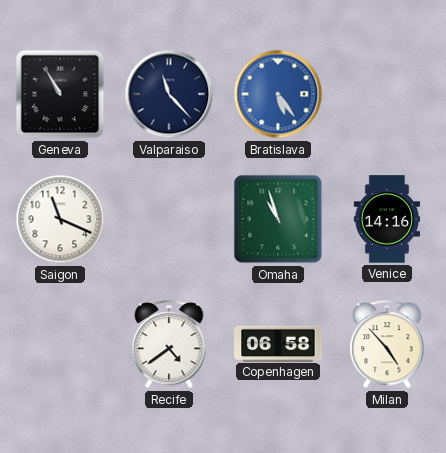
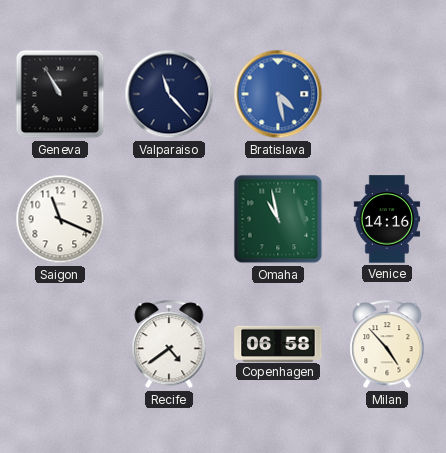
Bratislava: 5:24 -> 4:28 (278, 94)
Omaha: 10:57 -> 10:58 (278, 219)
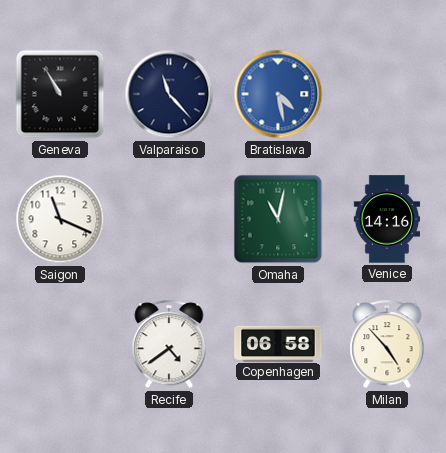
Omaha: 10:58 -> 11:02 (278, 219)
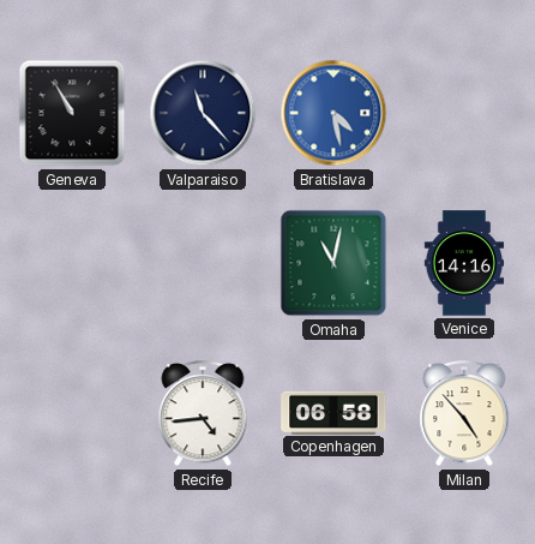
Saigon: 11:19 -> none (60, 219)
Recife: 4:39 -> 4:44 (203, 414)
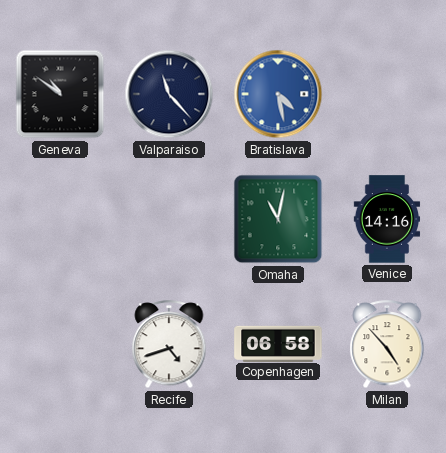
Geneva: 10:55 -> 10:51 (60, 94)
Recife: 4:44 -> 4:42 (169, 345)
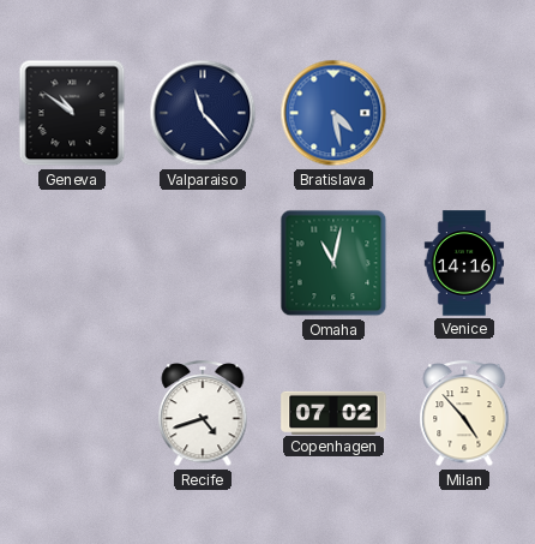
Copenhagen: 06:58 -> 07:02 (333, 412)
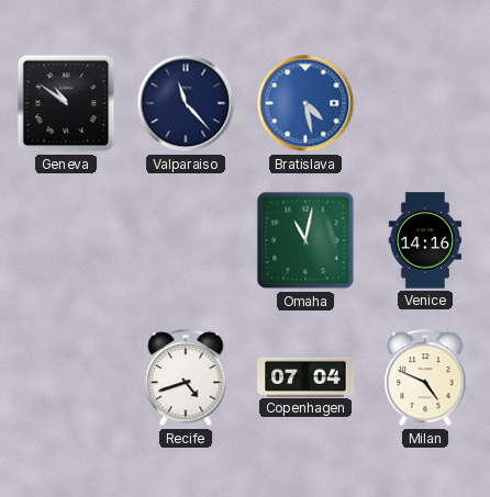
Copenhagen: 07:02 -> 07:04 (305, 376)
Milan: 4:53 -> 4:49 (425, 379)
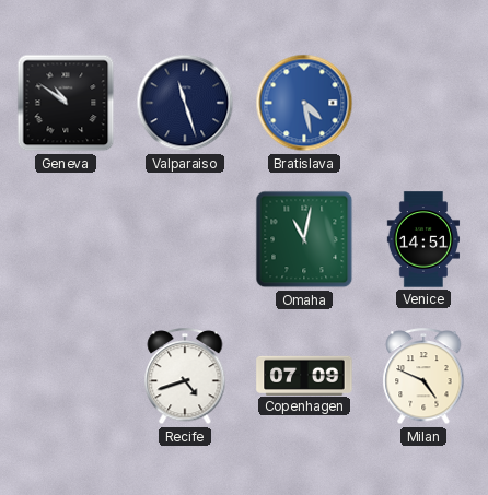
Valparaiso: 11:23 -> 11:27 (185, 103)
Venice: 14:16 -> 14:51 (423, 239)
Copenhagen: 07:04 -> 07:09 (304, 375)
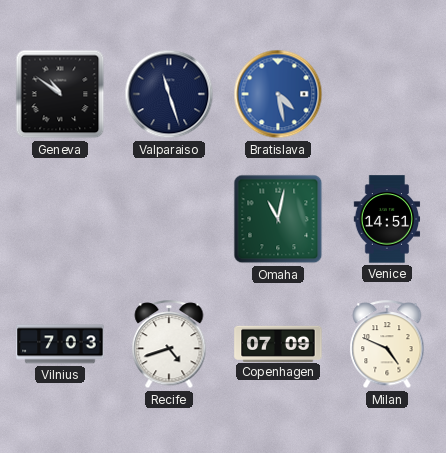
Vilnius: none -> 7:03 (60, 344)
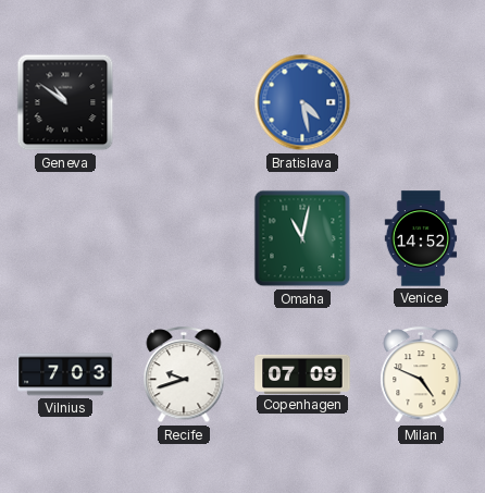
Valparaiso: 11:27 -> none (169, 94)
Venice: 14:51 -> 14:52 (421, 238)
Recife: 4:42 -> 9:42 (184, 375)
